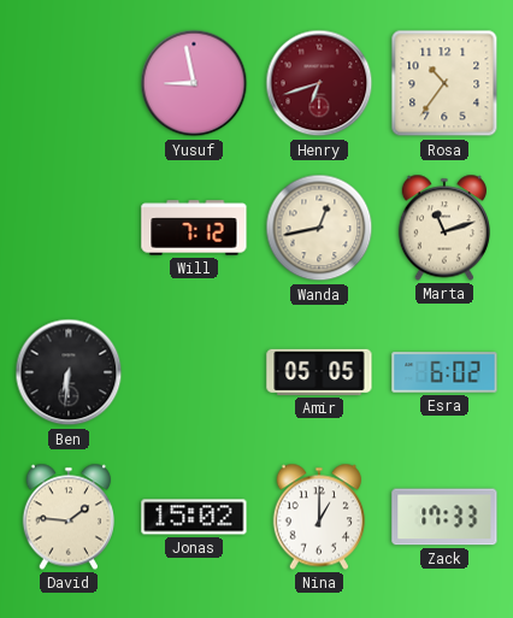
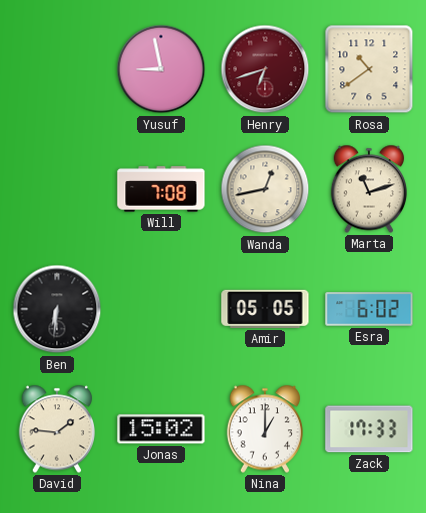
Rosa: 10:36 -> 10:39 (369, 69)
Will: 7:12 -> 7:08 (161, 189)
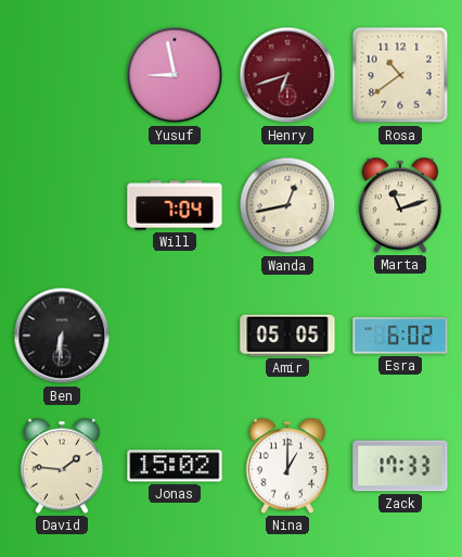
Will: 7:08 -> 7:04 (175, 205)
